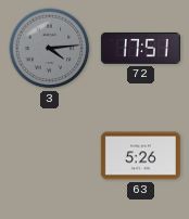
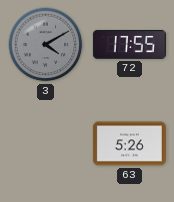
3: 4:14 -> 4:10 (46, 45)
72: 17:51 -> 17:55 (129, 44)
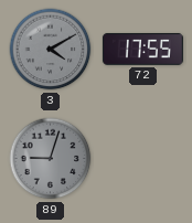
89: none -> 9:03 (51, 159)
63: 5:26 -> none (129, 144)
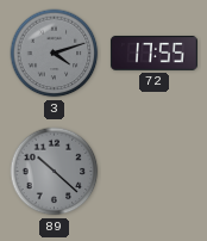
3: 4:10 -> 4:12 (55, 54)
89: 9:03 -> 10:22 (55, 172)
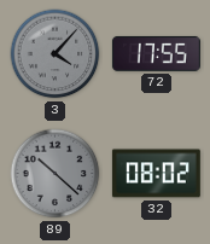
3: 4:12 -> 4:07 (56, 54)
32: none -> 08:02 (156, 174)
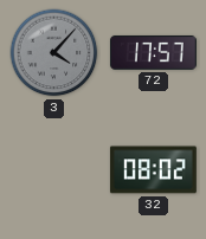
72: 17:55 -> 17:57 (153, 52)
89: 10:22 -> none (56, 174)
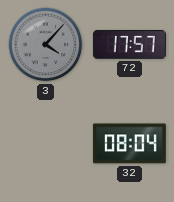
32: 08:02 -> 08:04 (129, 144)
